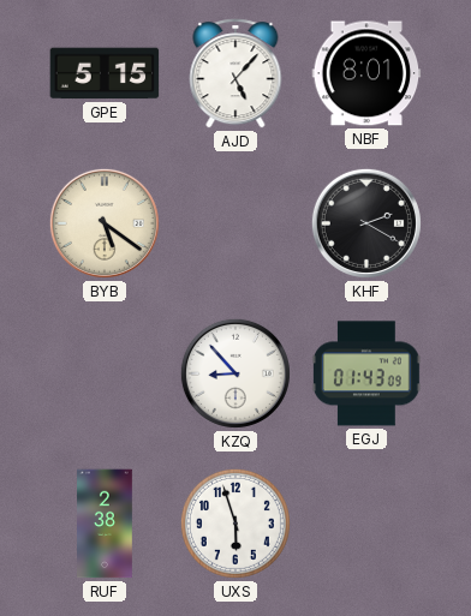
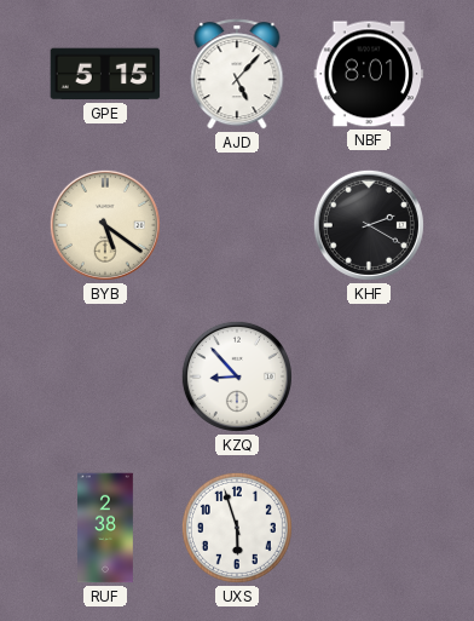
EGJ: 01:43 -> none (366, 373)
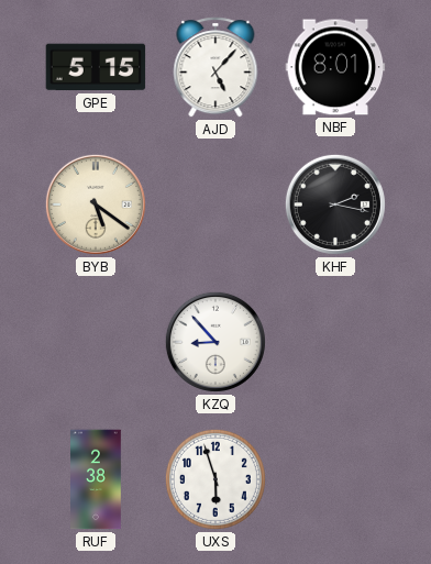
KHF: 2:20 -> 2:17 (335, 204)
